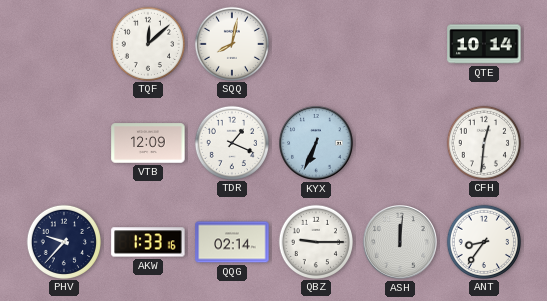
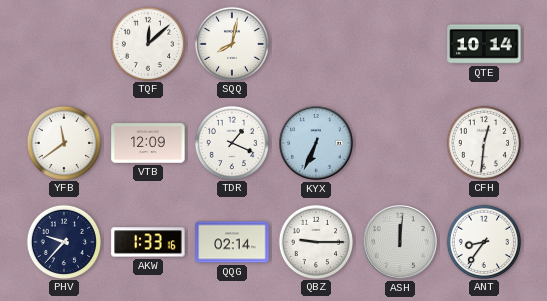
YFB: none -> 11:39 (63, 142)
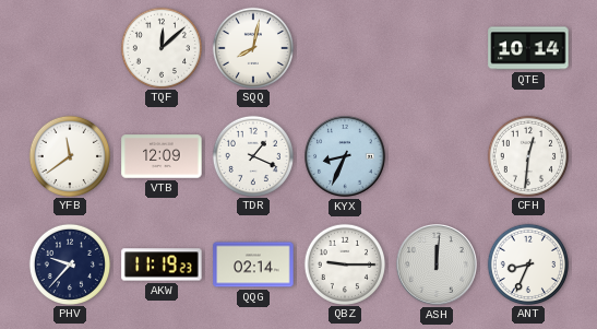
KYX: 6:34 -> 8:34 (346, 157)
AKW: 1:33 -> 11:19 (162, 265)
ANT: 8:36 -> 8:34 (527, 263)
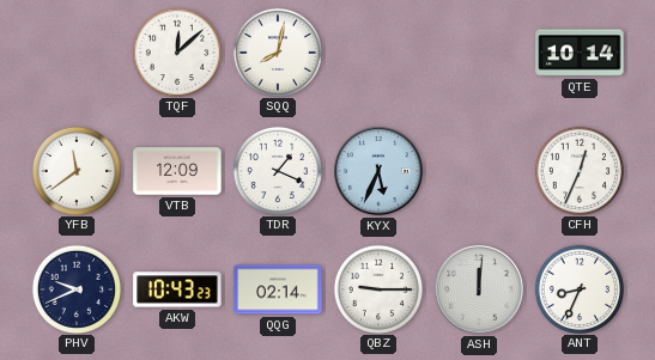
KYX: 8:34 -> 5:34 (380, 172)
CFH: 12:31 -> 12:34 (578, 170)
PHV: 9:37 -> 9:41 (75, 288)
AKW: 11:19 -> 10:43 (177, 289)
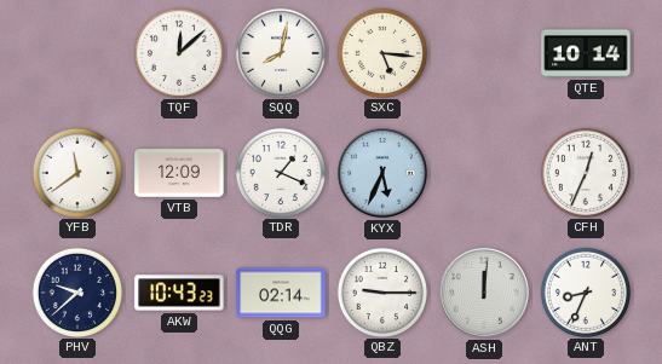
SXC: none -> 5:16 (381, 52)
PHV: 9:41 -> 9:38 (76, 291)
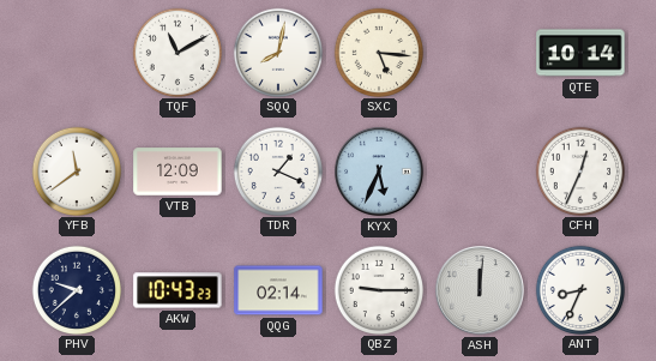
TQF: 12:08 -> 11:10 (176, 52)
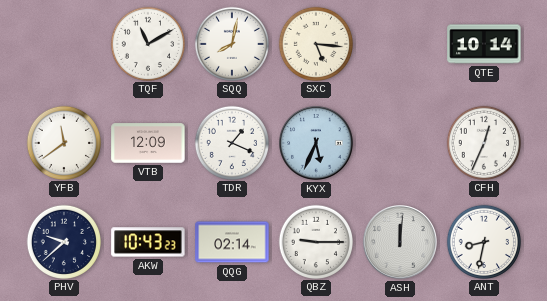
ANT: 8:34 -> 8:32 (483, 241)
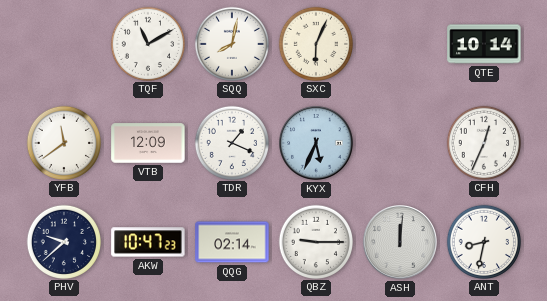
SXC: 5:16 -> 6:04 (315, 43)
AKW: 10:43 -> 10:47 (148, 242)
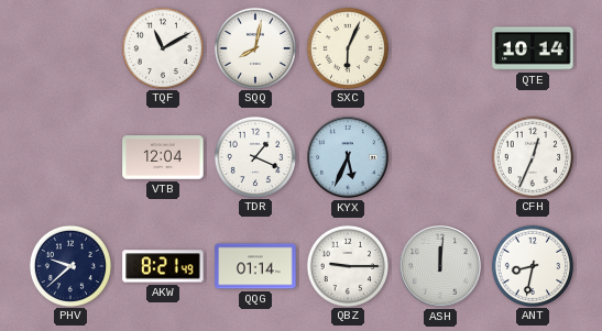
YFB: 11:39 -> none (63, 142)
VTB: 12:09 -> 12:04 (163, 157)
AKW: 10:47 -> 8:21 (163, 266)
QQG: 02:14 -> 01:14 (255, 266)
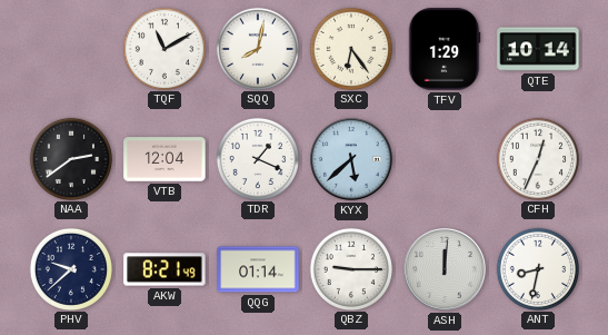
SXC: 6:04 -> 6:24 (350, 48)
TFV: none -> 1:29 (445, 49)
NAA: none -> 2:39 (70, 158)
KYX: 5:34 -> 5:38 (352, 160)
